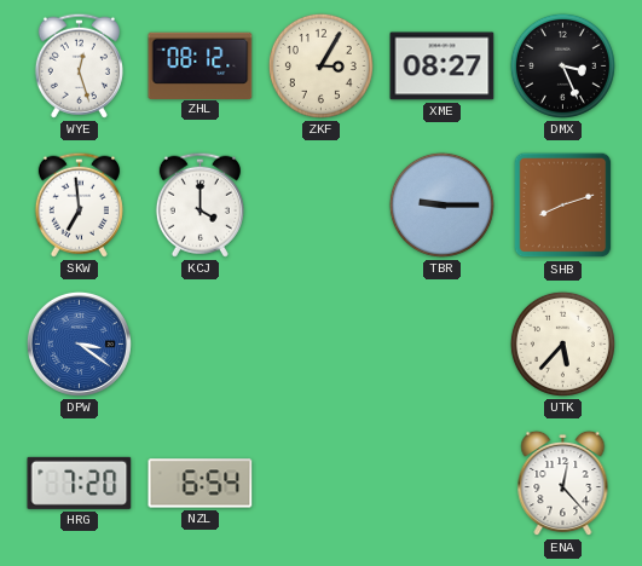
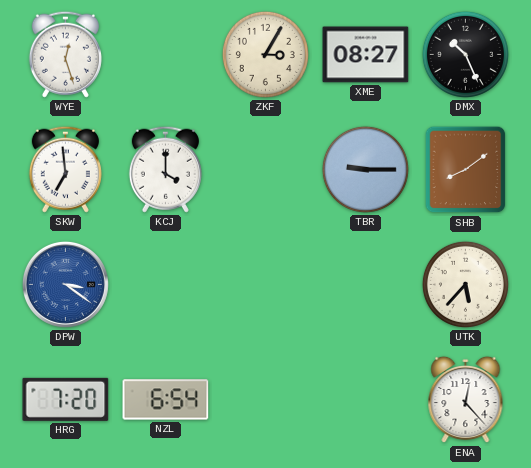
ZHL: 08:12 -> none (201, 65)
DMX: 3:26 -> 10:26 (465, 54)
SHB: 8:12 -> 8:09 (466, 170)
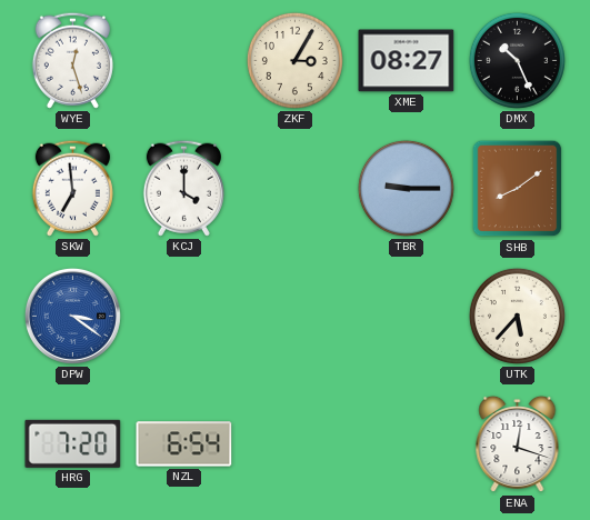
ENA: 12:23 -> 12:18 (518, 444)
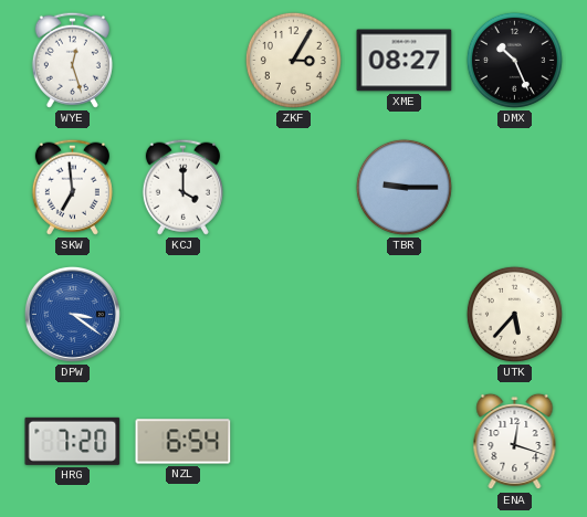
SHB: 8:09 -> none (518, 189)
